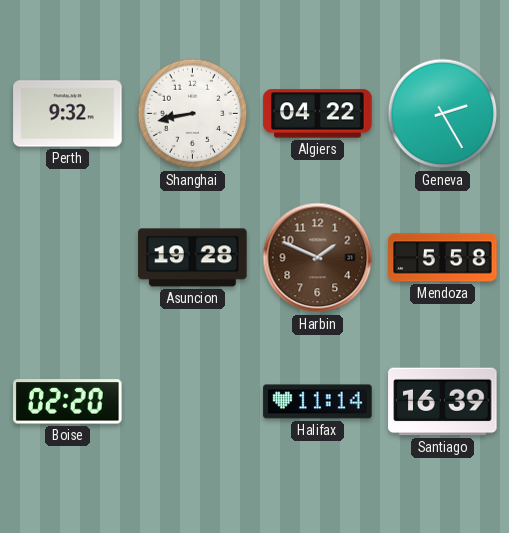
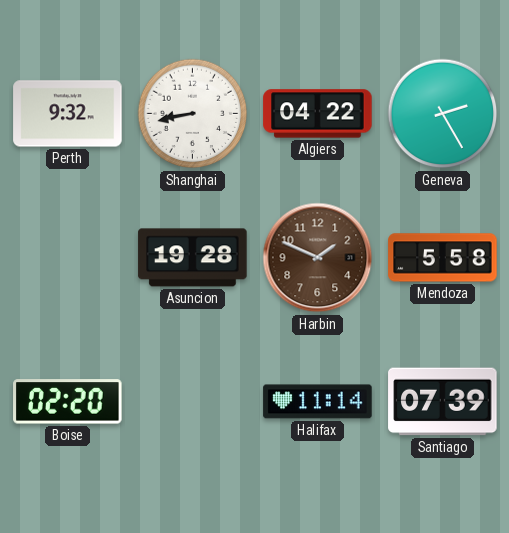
Santiago: 16:39 -> 07:39 (443, 402)
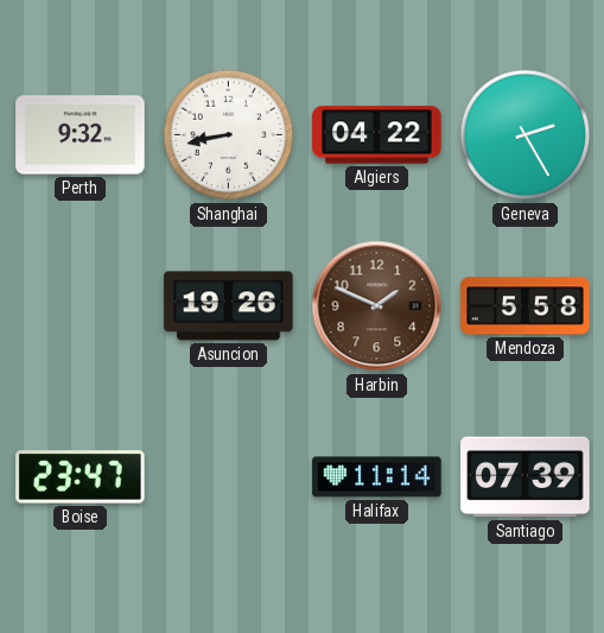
Asuncion: 19:28 -> 19:26 (229, 306)
Boise: 02:20 -> 23:47 (81, 477)
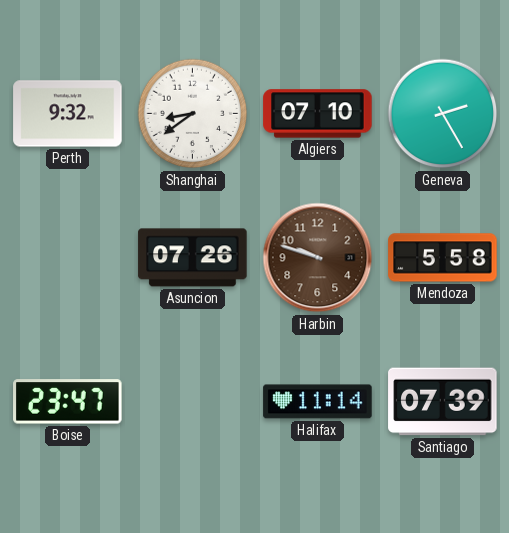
Shanghai: 8:43 -> 8:39 (193, 114)
Algiers: 04:22 -> 07:10 (318, 114)
Asuncion: 19:26 -> 07:26 (193, 258)
Harbin: 1:49 -> 9:48 (318, 258)
